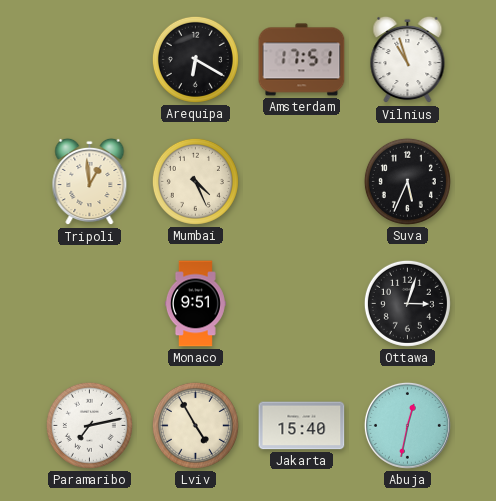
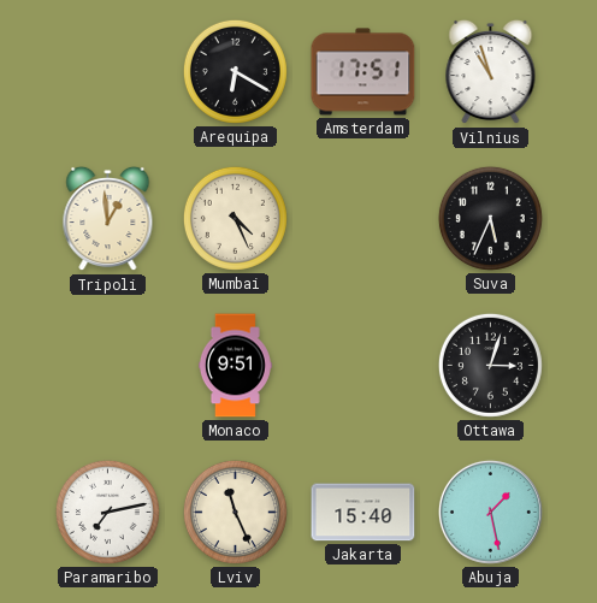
Lviv: 4:55 -> 11:26 (235, 512)
Abuja: 12:32 -> 1:28 (490, 512)
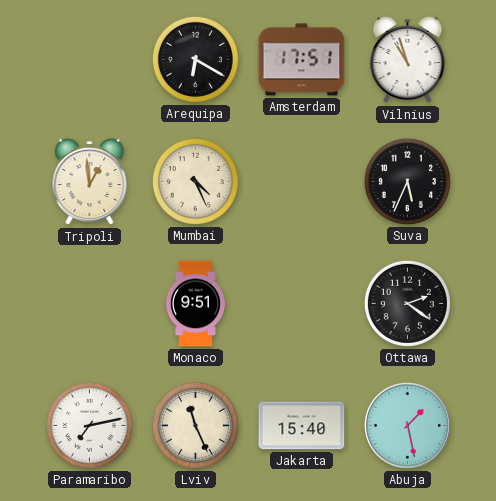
Ottawa: 3:03 -> 2:21 (407, 303)
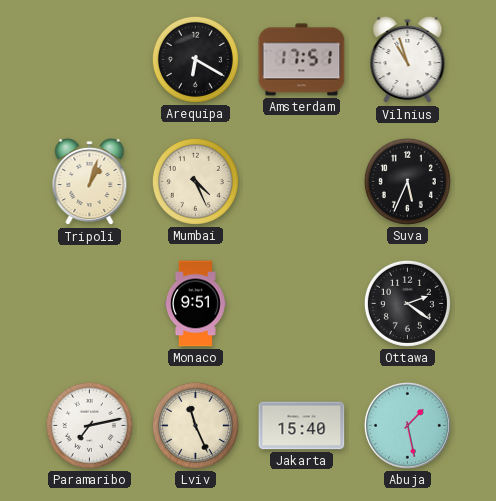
Tripoli: 12:59 -> 1:03 (90, 182)
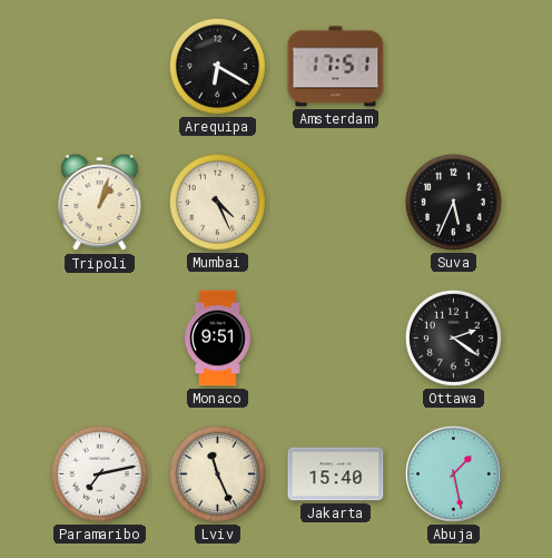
Vilnius: 10:57 -> none (408, 60)
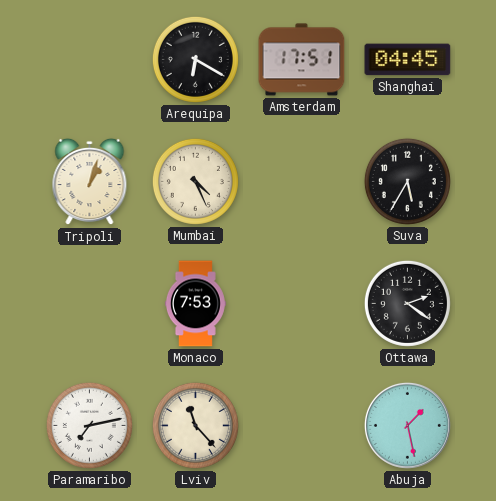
Shanghai: none -> 04:45 (408, 60)
Suva: 5:34 -> 5:35 (407, 181)
Monaco: 9:51 -> 7:53 (195, 304)
Lviv: 11:26 -> 11:23 (195, 425)
Jakarta: 15:40 -> none (336, 474)
